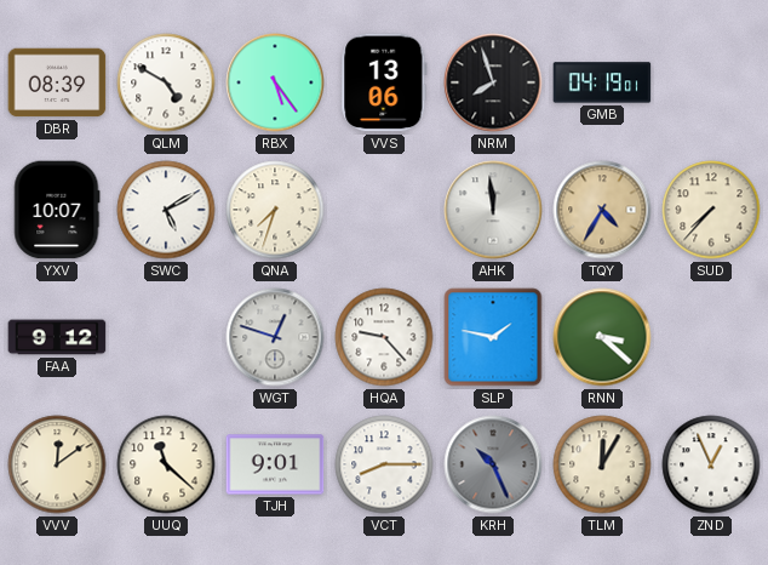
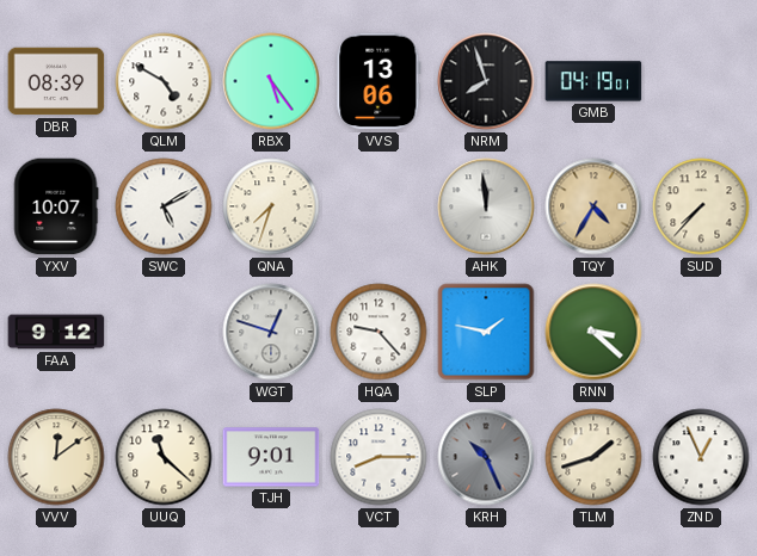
TLM: 12:05 -> 1:42 (593, 457)
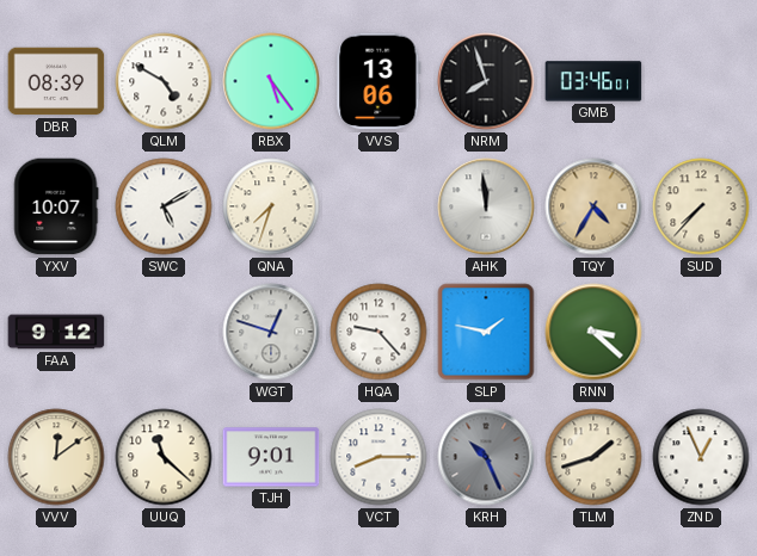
GMB: 04:19 -> 03:46 (593, 81)
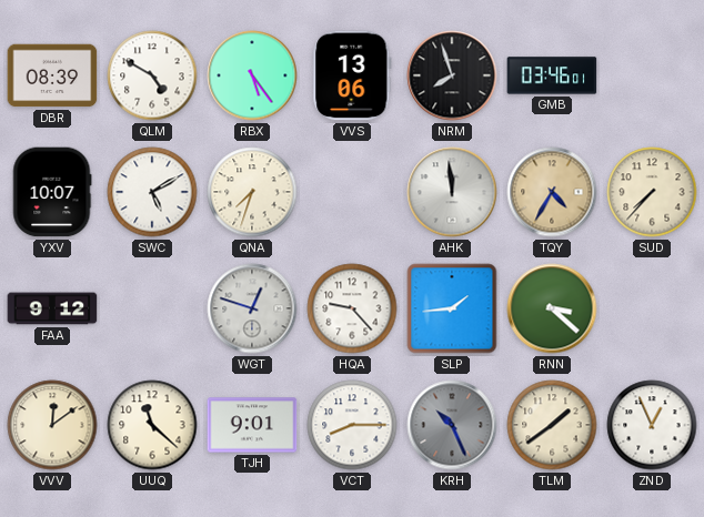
SLP: 1:47 -> 1:44 (452, 308)
TLM: 1:42 -> 1:39 (552, 425)
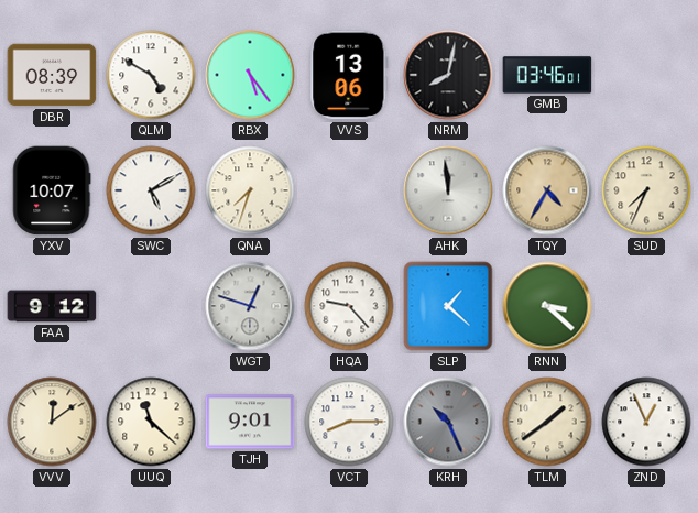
NRM: 7:57 -> 8:02 (448, 75)
SUD: 7:37 -> 7:34 (646, 190)
SLP: 1:44 -> 1:22 (448, 306)
